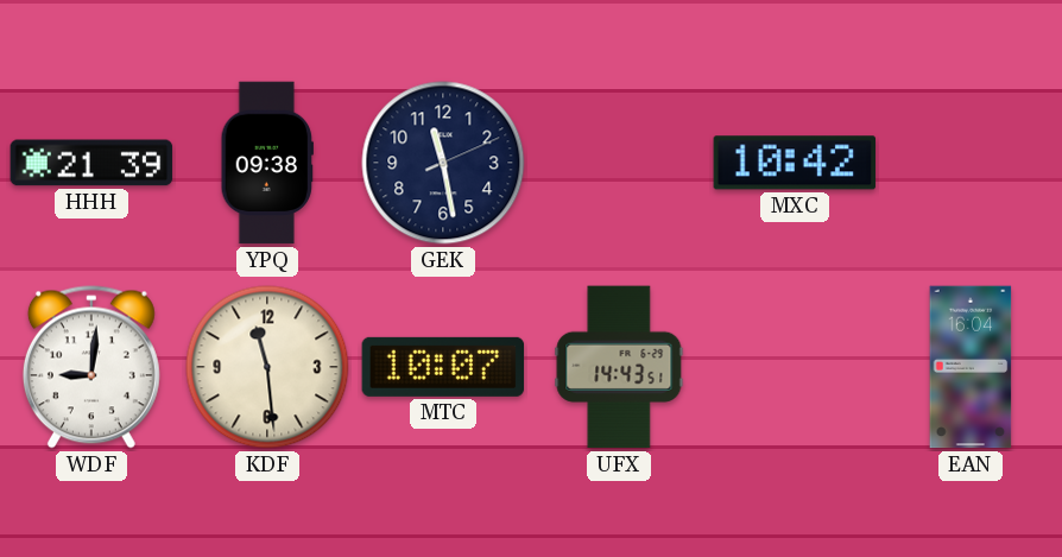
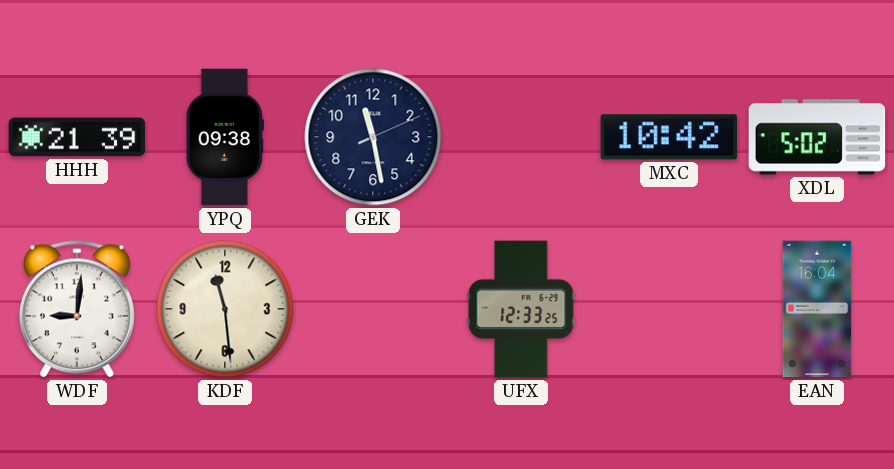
XDL: none -> 5:02 (817, 137)
MTC: 10:07 -> none (443, 367)
UFX: 14:43 -> 12:33 (521, 309)
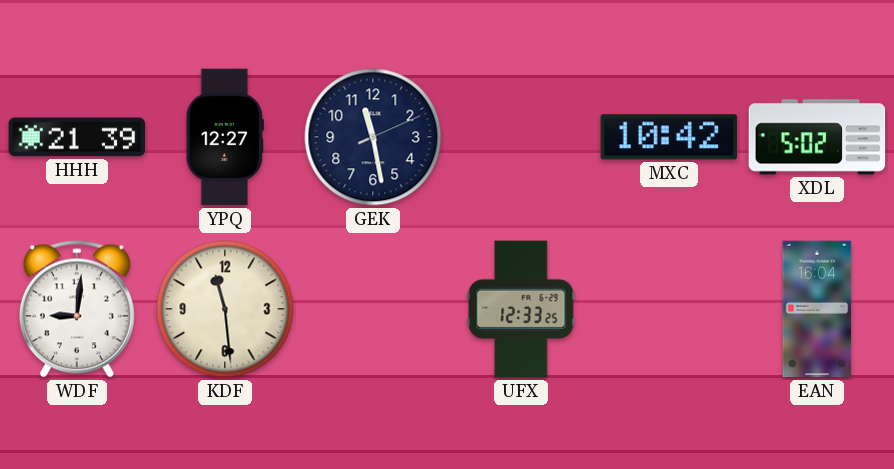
YPQ: 09:38 -> 12:27 (225, 137)
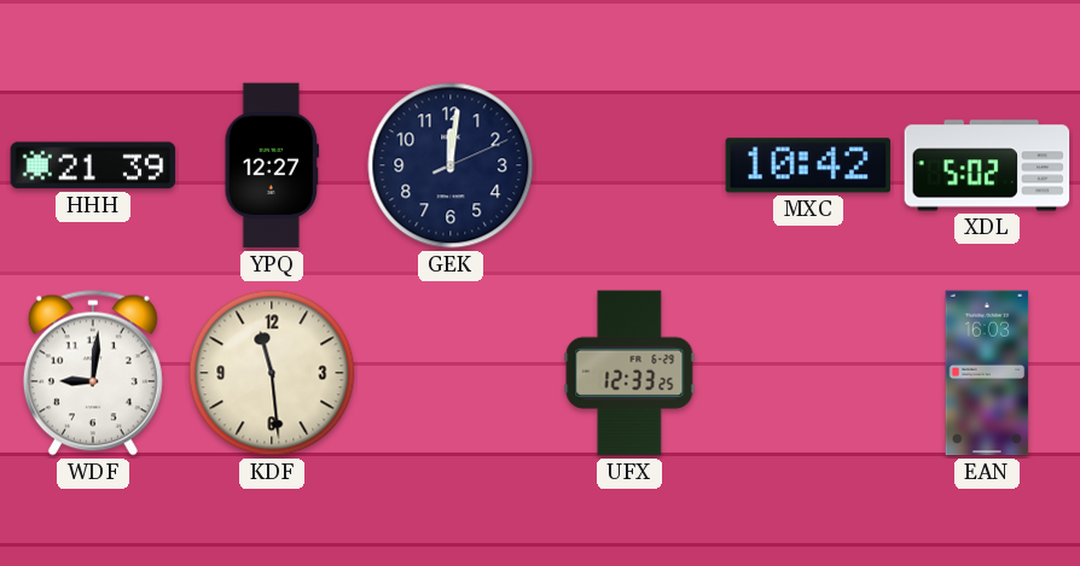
GEK: 11:28 -> 12:01 (451, 165)
EAN: 16:04 -> 16:03 (987, 373)
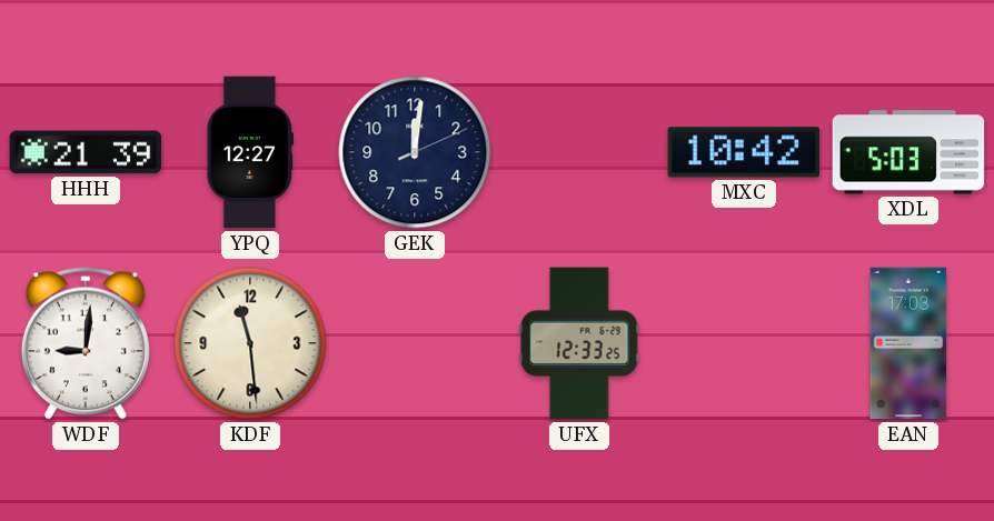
XDL: 5:02 -> 5:03 (908, 152)
EAN: 16:03 -> 17:03 (908, 343)
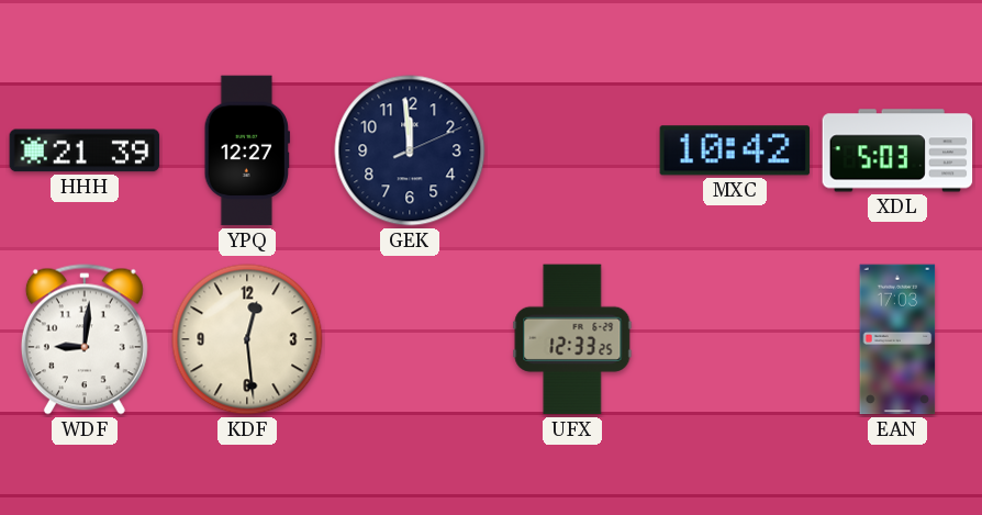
GEK: 12:01 -> 11:59 (410, 150)
KDF: 11:29 -> 12:29 (247, 339)
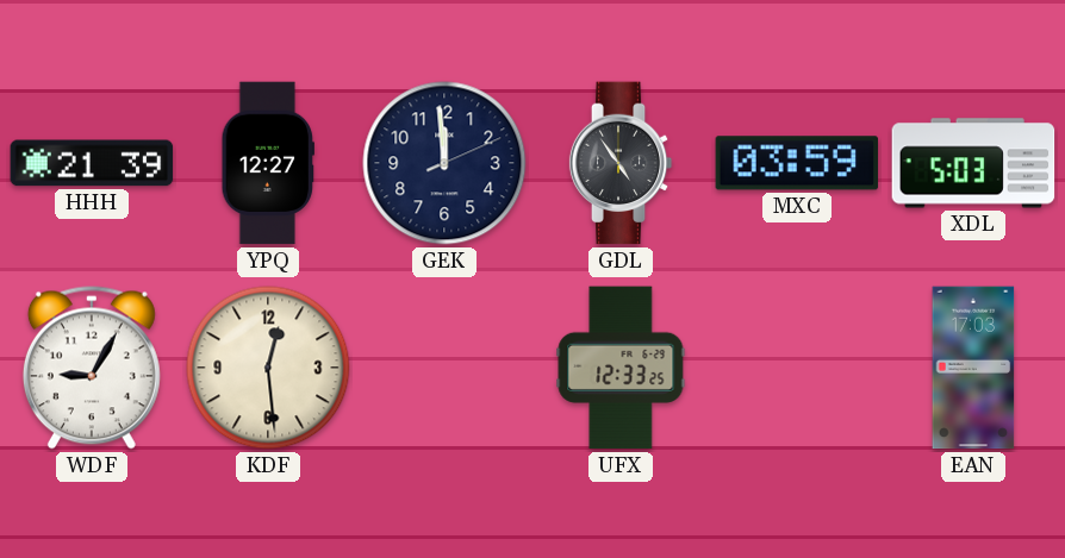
GDL: none -> 4:54 (621, 163)
MXC: 10:42 -> 03:59 (797, 163)
WDF: 9:01 -> 9:05 (92, 368)
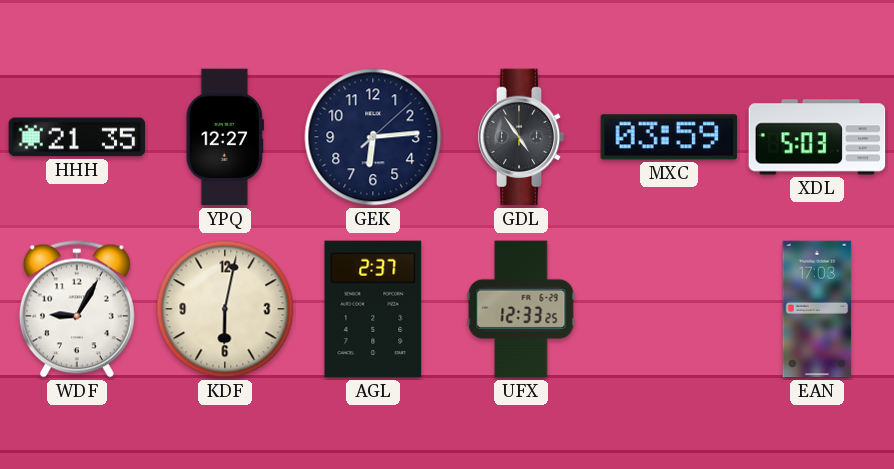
HHH: 21:39 -> 21:35 (77, 137)
GEK: 11:59 -> 6:14 (373, 137)
KDF: 12:29 -> 6:02 (225, 309)
AGL: none -> 2:37 (373, 309)
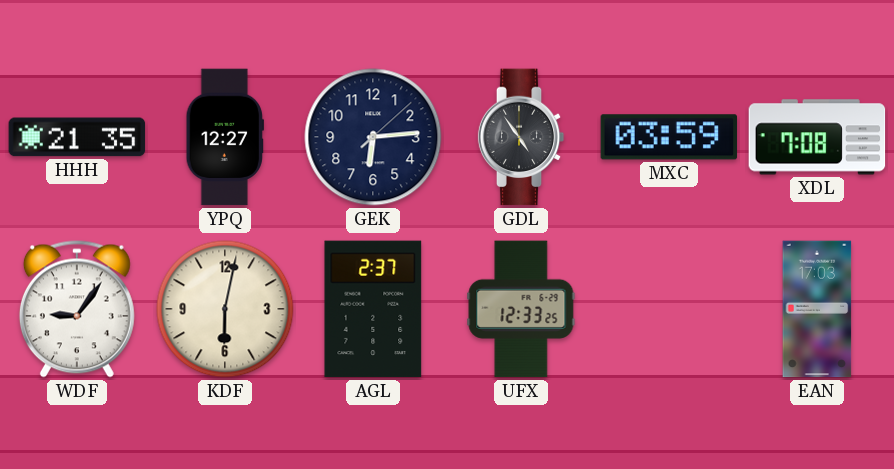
XDL: 5:03 -> 7:08 (817, 137)
WDF: 9:05 -> 9:06 (77, 309)
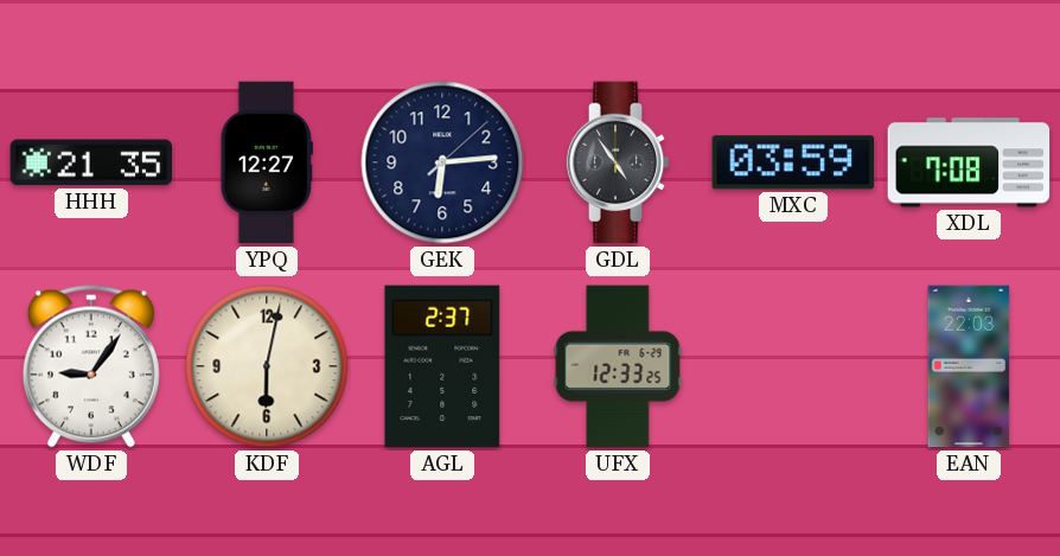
EAN: 17:03 -> 22:03 (969, 366)
